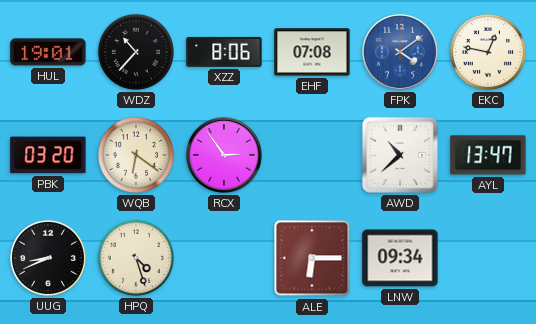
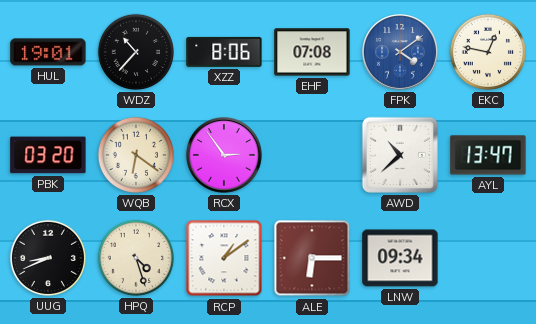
RCP: none -> 1:09 (224, 258)
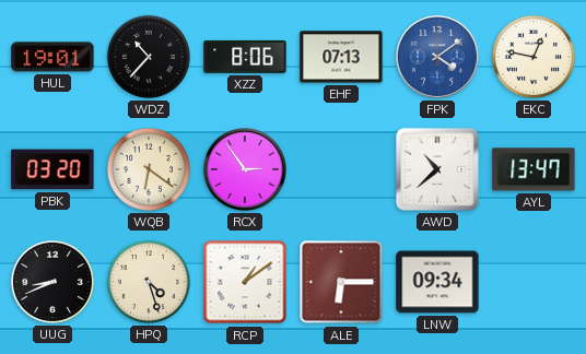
EHF: 07:08 -> 07:13 (341, 57)
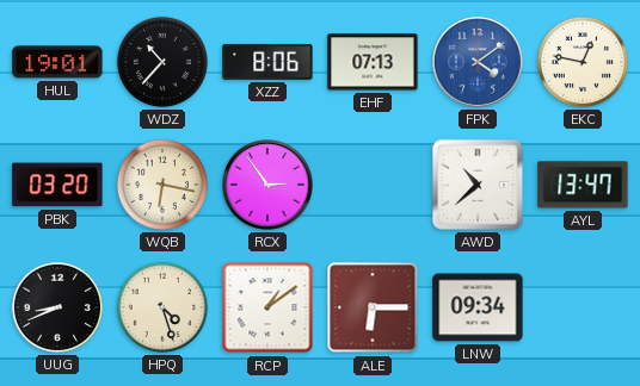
WQB: 6:21 -> 6:17 (162, 185)
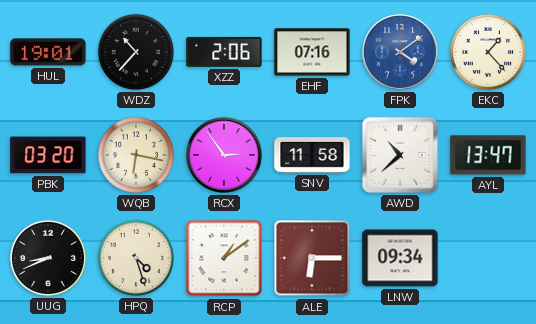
XZZ: 8:06 -> 2:06 (224, 52)
EHF: 07:13 -> 07:16 (312, 52)
EKC: 12:47 -> 1:23 (488, 52)
SNV: none -> 11:58 (312, 155)
